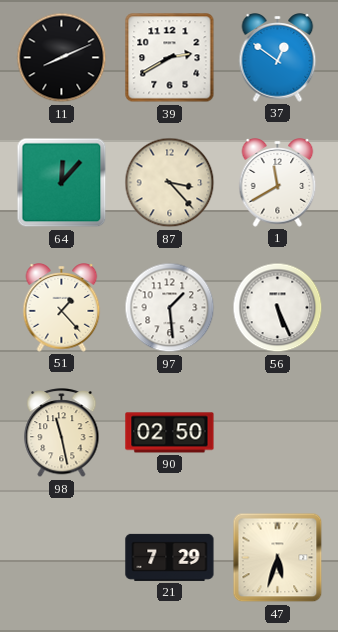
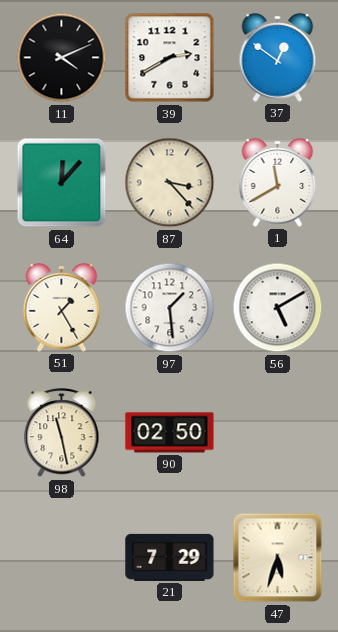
11: 8:11 -> 4:11 (62, 58)
51: 1:23 -> 1:25 (62, 308)
56: 5:26 -> 5:10 (278, 308)
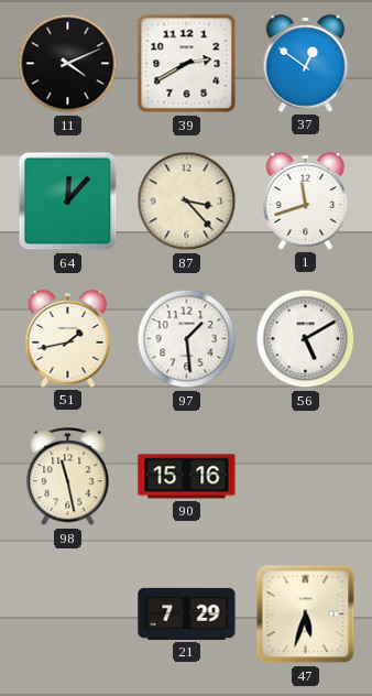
1: 11:40 -> 11:42 (306, 202)
51: 1:25 -> 1:43 (68, 339)
90: 02:50 -> 15:16 (187, 477)
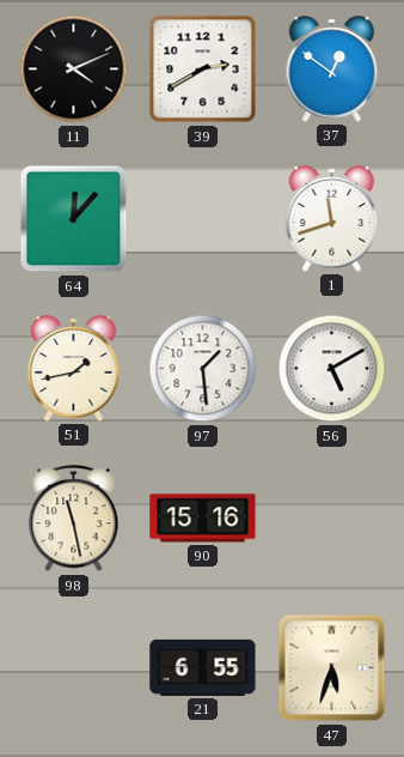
87: 3:23 -> none (187, 202)
21: 7:29 -> 6:55 (203, 667)
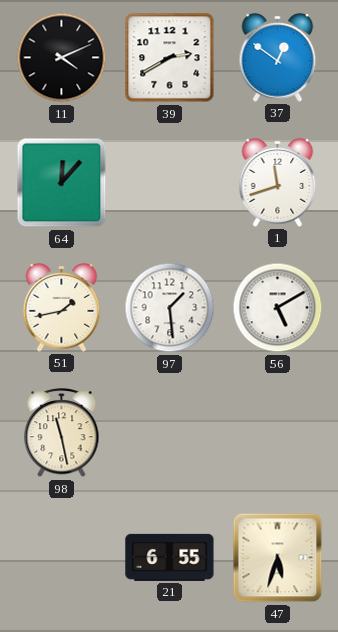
90: 15:16 -> none (203, 519)
